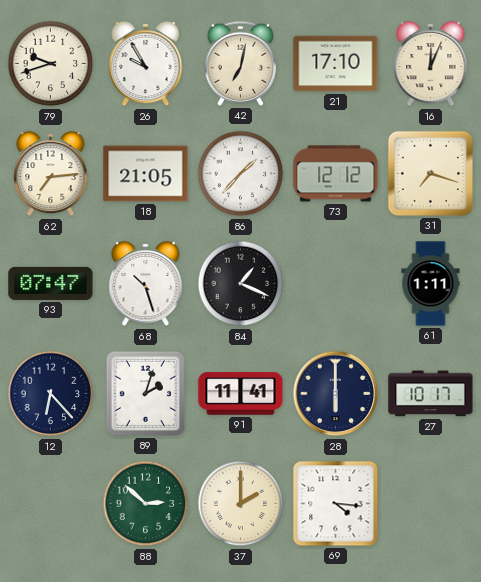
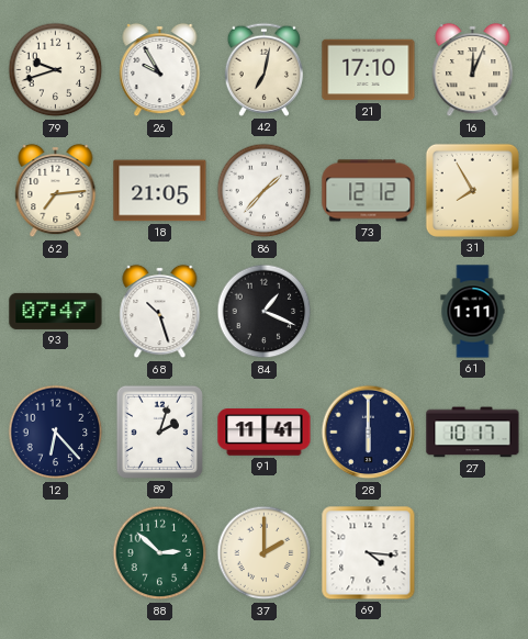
31: 7:18 -> 7:55 (472, 190)
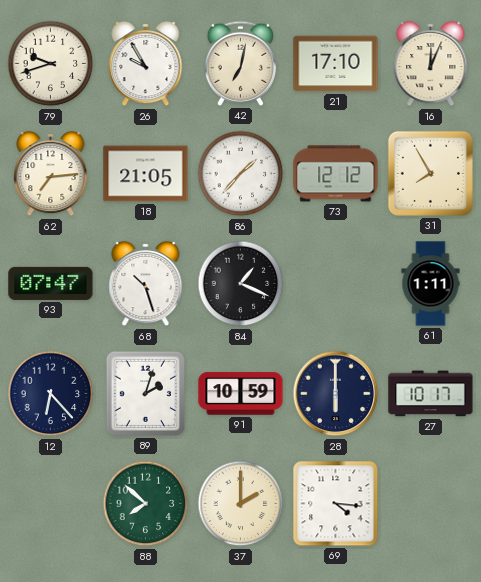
91: 11:41 -> 10:59 (241, 394)
88: 2:52 -> 7:52 (146, 504)
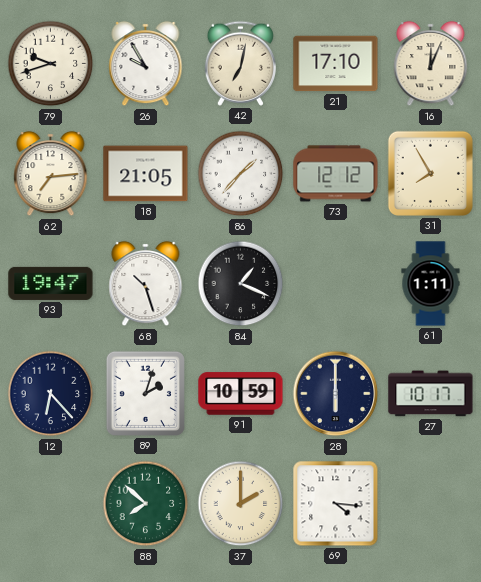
93: 07:47 -> 19:47 (51, 283)
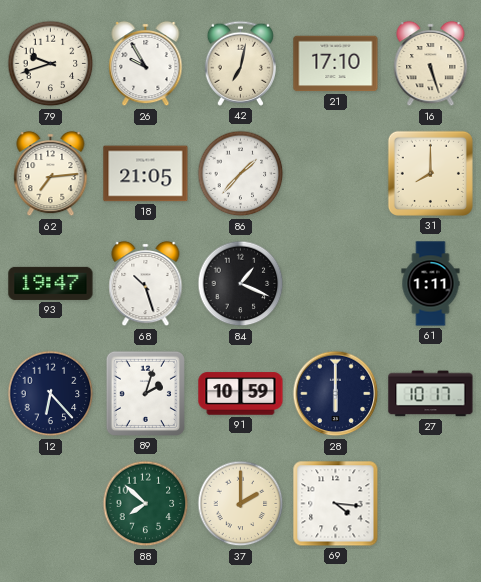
16: 12:04 -> 5:27 (431, 64)
73: 12:12 -> none (336, 174)
31: 7:55 -> 8:00 (430, 173)
